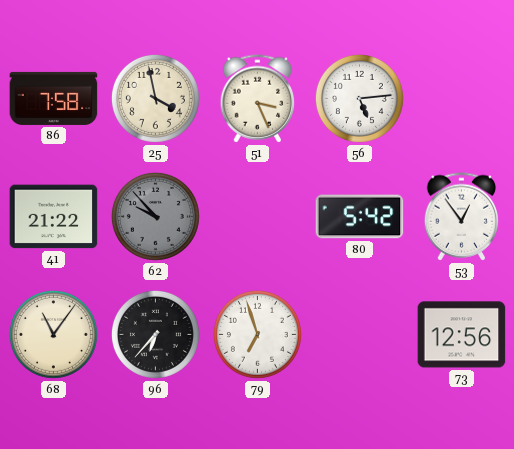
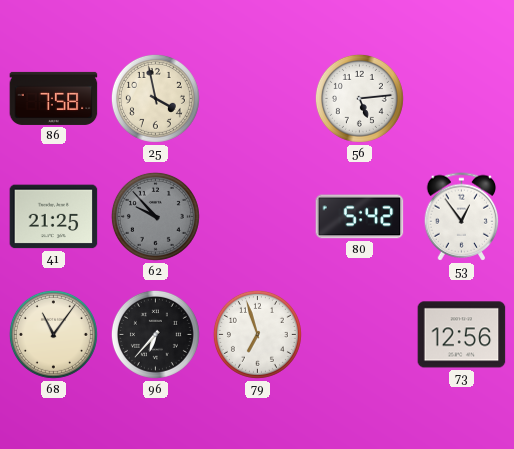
51: 3:26 -> none (258, 99)
41: 21:22 -> 21:25 (54, 217)
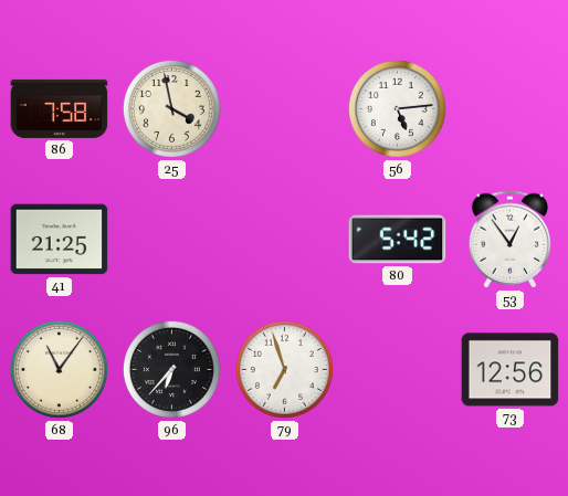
62: 9:53 -> none (155, 216)
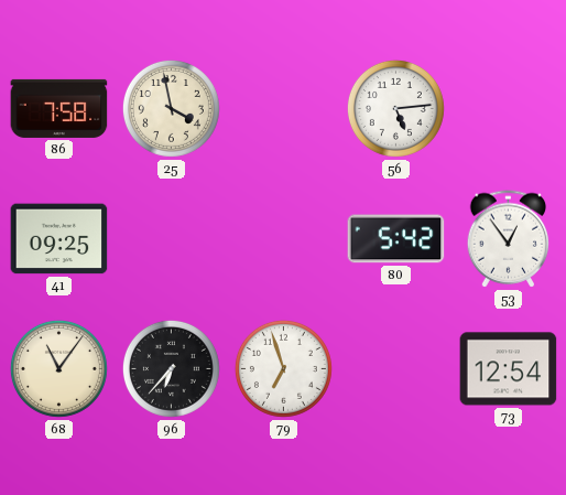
41: 21:25 -> 09:25 (59, 239)
73: 12:56 -> 12:54 (509, 369)
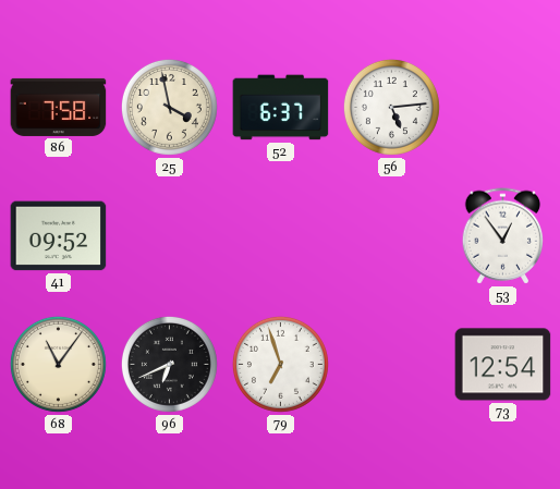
52: none -> 6:37 (281, 108)
41: 09:25 -> 09:52 (59, 236)
80: 5:42 -> none (396, 239)
96: 6:37 -> 6:41 (169, 364)
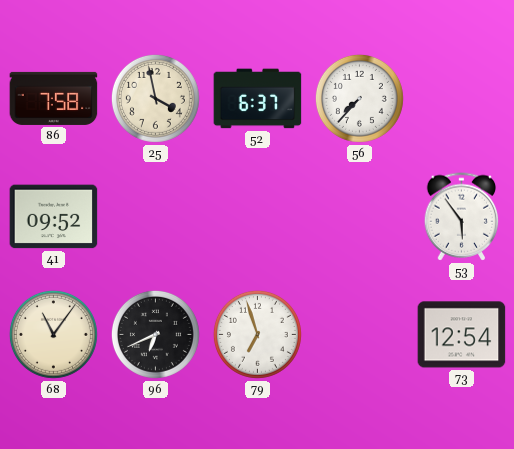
56: 5:14 -> 7:37 (359, 98)
53: 12:54 -> 5:54 (462, 217)
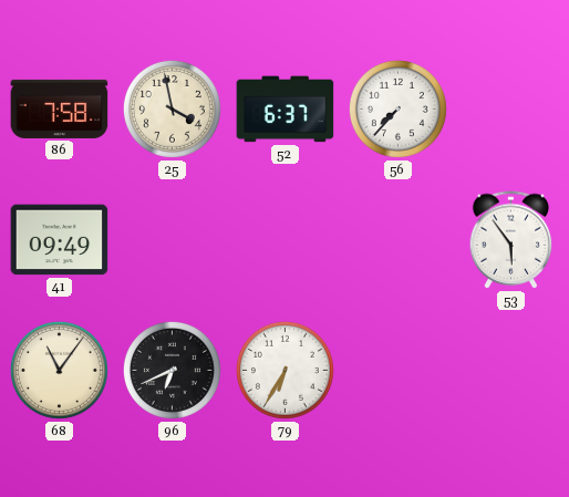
41: 09:52 -> 09:49 (60, 240)
79: 6:57 -> 6:35 (284, 370)
73: 12:54 -> none (462, 335)
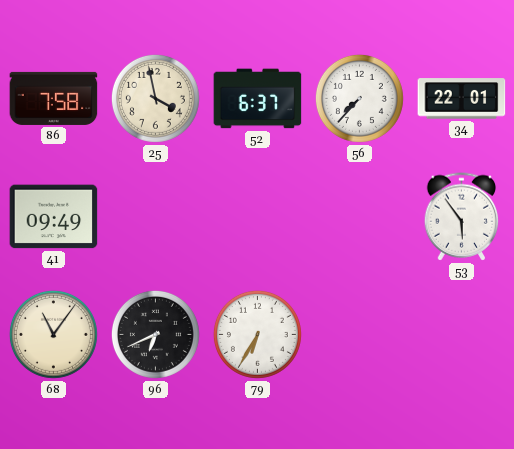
34: none -> 22:01 (462, 99)
